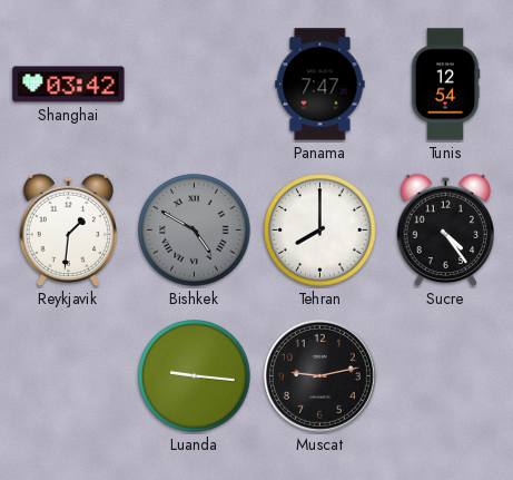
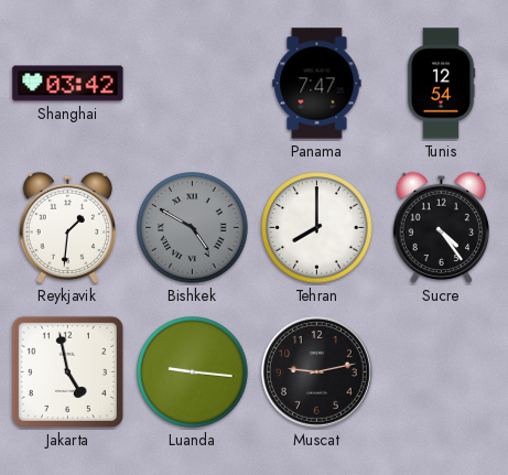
Jakarta: none -> 4:58 (67, 371)
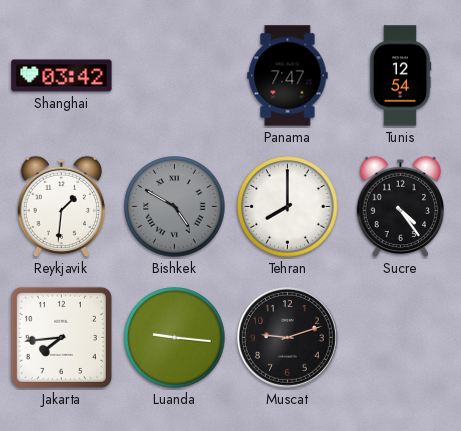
Jakarta: 4:58 -> 7:44 (61, 337)
Muscat: 9:13 -> 9:12 (287, 337)
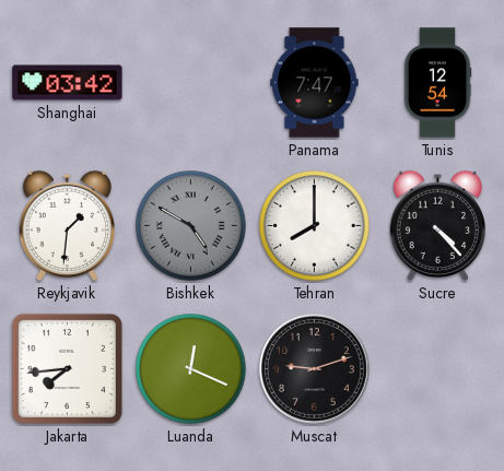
Sucre: 4:24 -> 4:23 (437, 226)
Luanda: 9:16 -> 12:19 (191, 369)
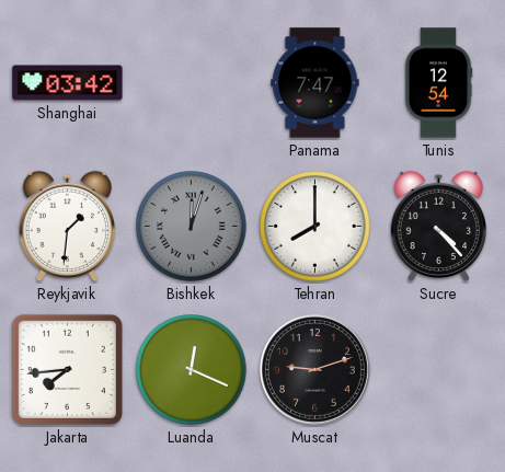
Bishkek: 4:50 -> 12:03 (192, 227)
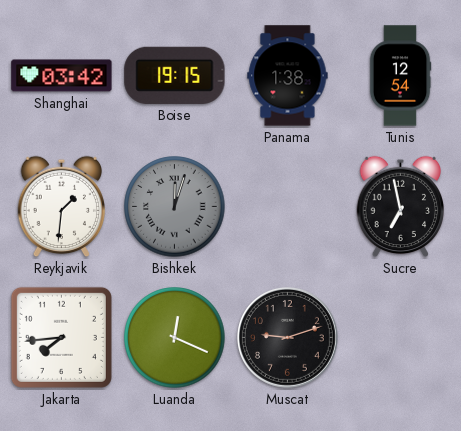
Boise: none -> 19:15 (175, 75)
Panama: 7:47 -> 1:38 (288, 76)
Tehran: 8:00 -> none (315, 227)
Sucre: 4:23 -> 6:58 (400, 207)
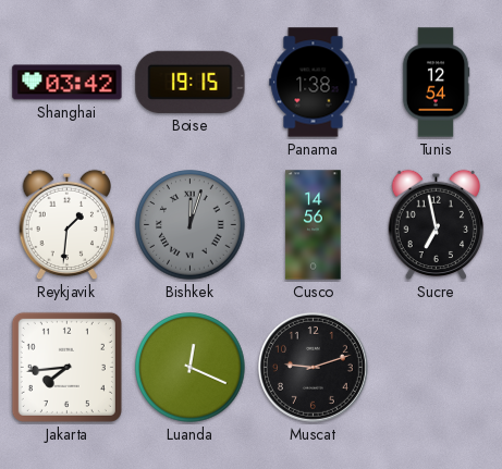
Cusco: none -> 14:56 (314, 225)
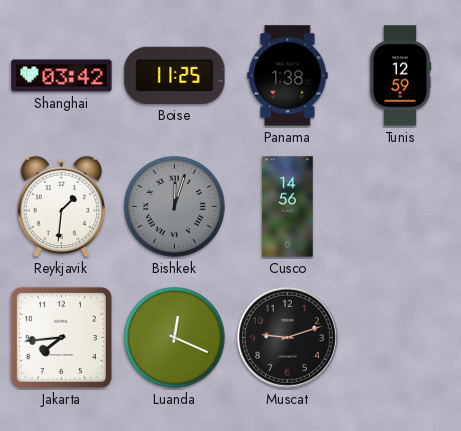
Boise: 19:15 -> 11:25 (175, 75)
Tunis: 12:54 -> 12:59 (400, 76)
Sucre: 6:58 -> none (436, 225)
